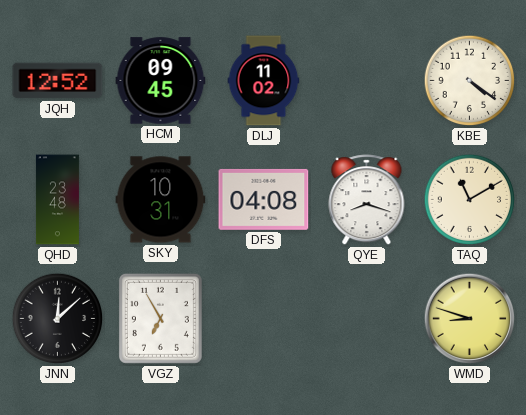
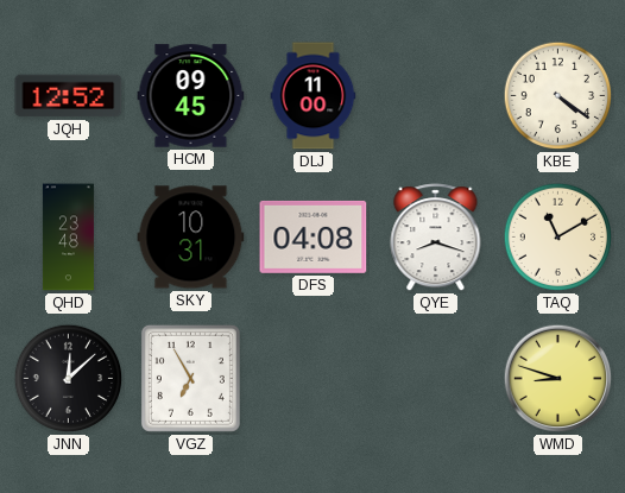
DLJ: 11:02 -> 11:00 (314, 96)
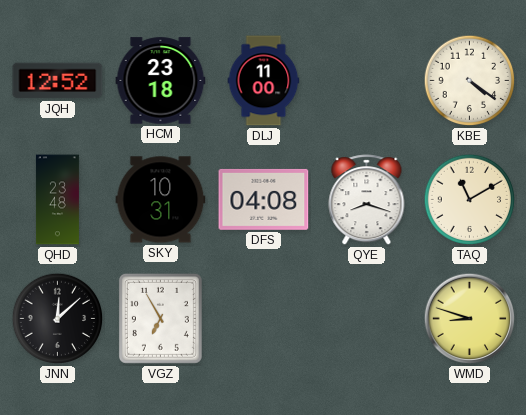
HCM: 09:45 -> 23:18 (161, 81)
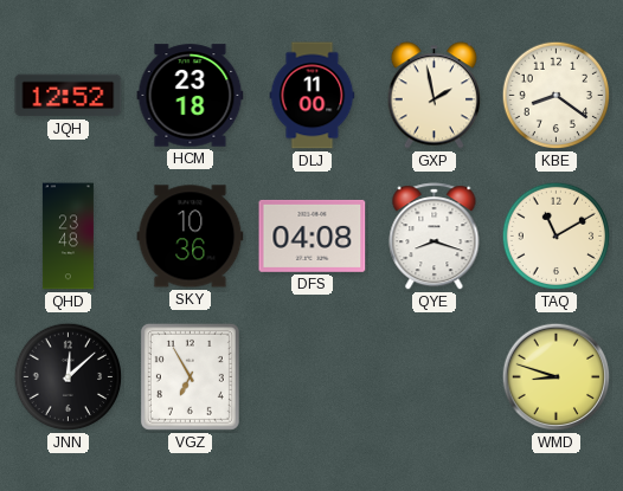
GXP: none -> 1:58 (435, 96)
KBE: 4:21 -> 8:21 (557, 96)
SKY: 10:31 -> 10:36 (191, 237)
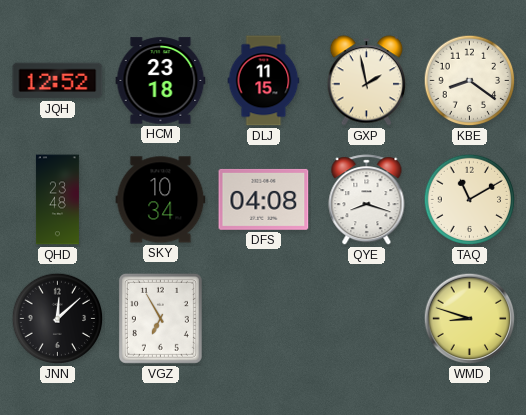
DLJ: 11:00 -> 11:15 (264, 81)
SKY: 10:36 -> 10:34 (161, 200)
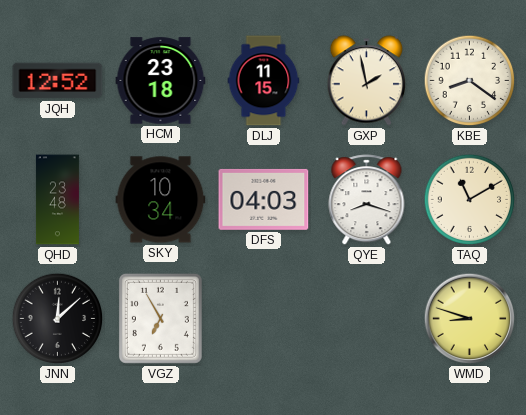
DFS: 04:08 -> 04:03 (264, 199)
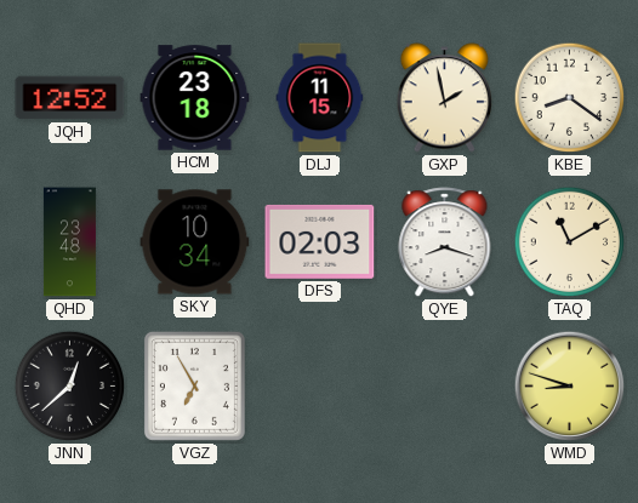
DFS: 04:03 -> 02:03 (320, 241)
JNN: 12:08 -> 12:38 (70, 387)
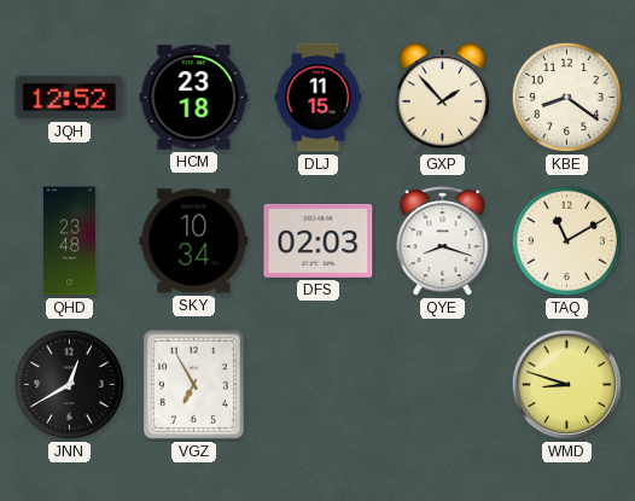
GXP: 1:58 -> 1:53 (443, 98)
JNN: 12:38 -> 12:40 (70, 385)
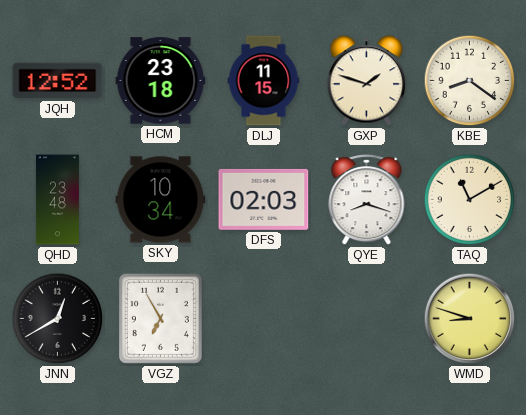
GXP: 1:53 -> 1:48 (367, 81)
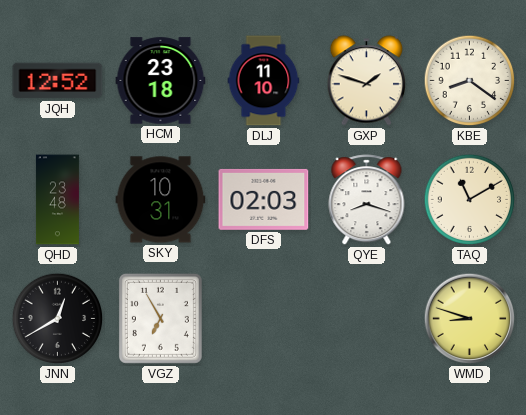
DLJ: 11:15 -> 11:10 (264, 81)
SKY: 10:34 -> 10:31 (161, 200)
